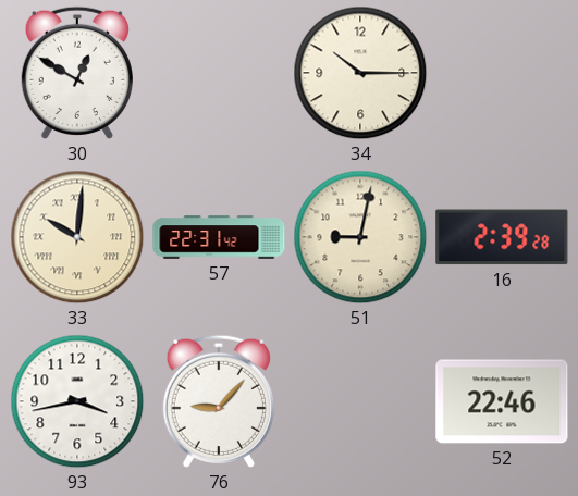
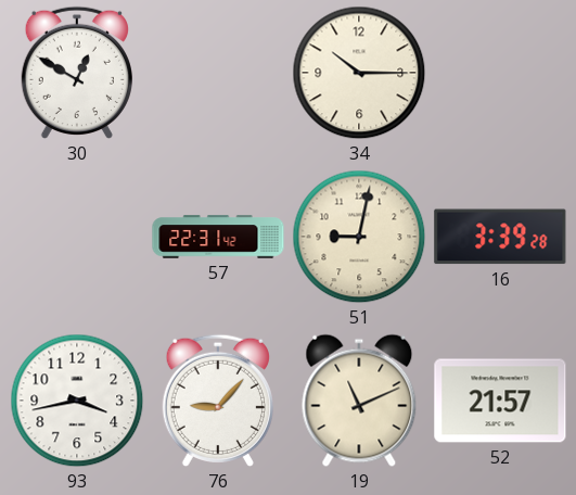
33: 10:01 -> none (77, 237)
16: 2:39 -> 3:39 (500, 237)
19: none -> 11:11 (359, 401)
52: 22:46 -> 21:57 (500, 401)
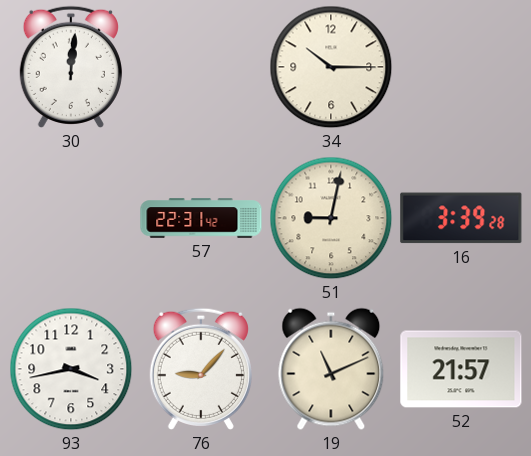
30: 12:50 -> 12:01 (71, 67)
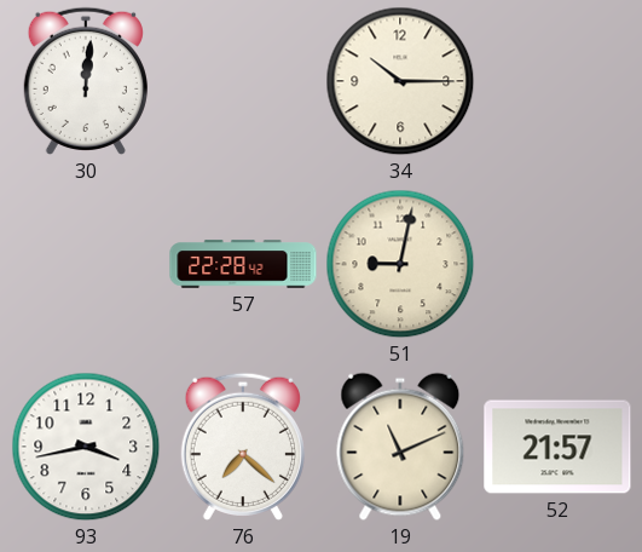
57: 22:31 -> 22:28 (243, 264)
16: 3:39 -> none (461, 218)
76: 9:07 -> 7:22 (243, 447)
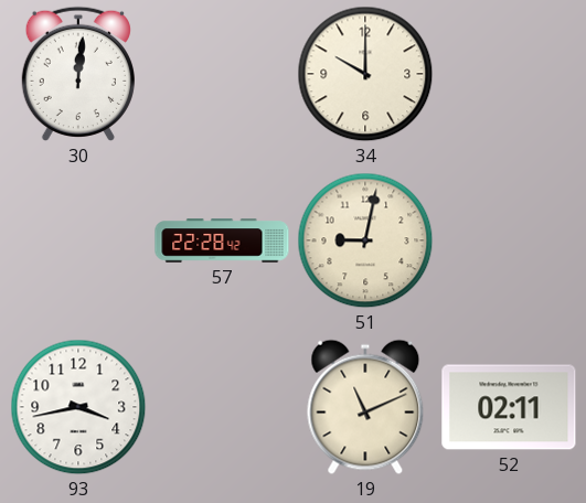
34: 10:15 -> 10:00 (365, 74)
76: 7:22 -> none (243, 447)
52: 21:57 -> 02:11 (509, 407)
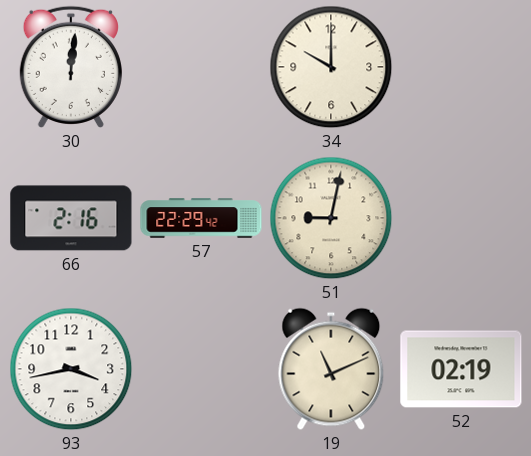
66: none -> 2:16 (71, 218)
57: 22:28 -> 22:29 (201, 218)
52: 02:11 -> 02:19 (461, 369)
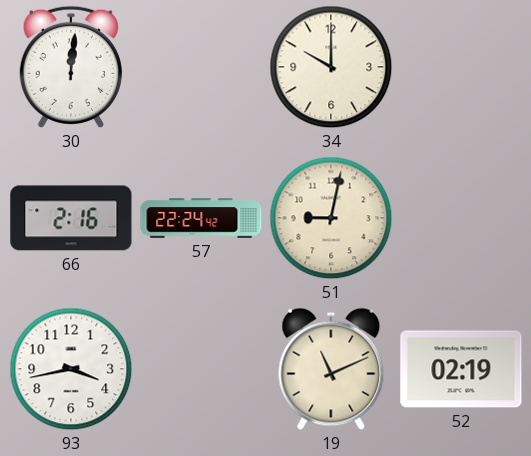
57: 22:29 -> 22:24 (201, 218)
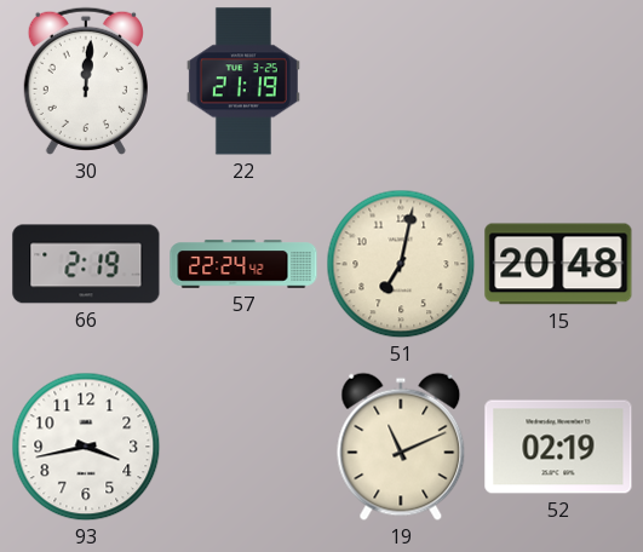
22: none -> 21:19 (243, 81)
34: 10:00 -> none (331, 67)
66: 2:16 -> 2:19 (86, 264)
51: 9:02 -> 7:02 (401, 264)
15: none -> 20:48 (558, 264)
